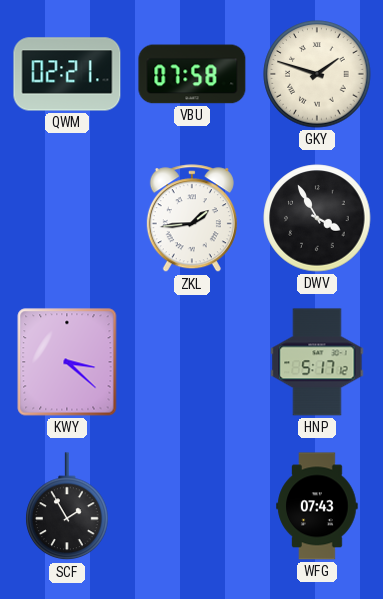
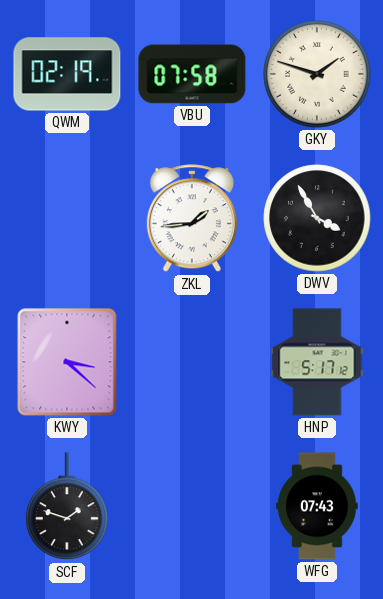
QWM: 02:21 -> 02:19 (67, 74)
SCF: 1:55 -> 1:48 (67, 507)
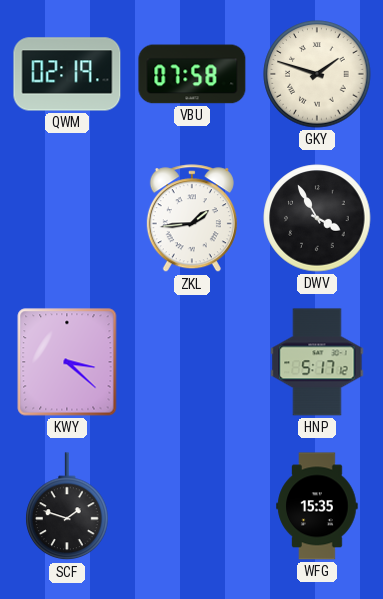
WFG: 07:43 -> 15:35 (317, 506)
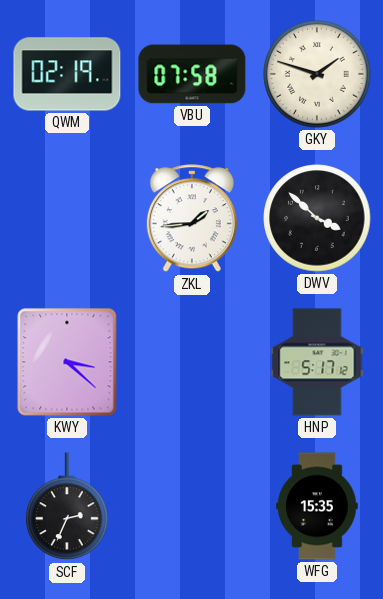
DWV: 3:55 -> 3:52 (317, 218)
SCF: 1:48 -> 2:34 (67, 507)
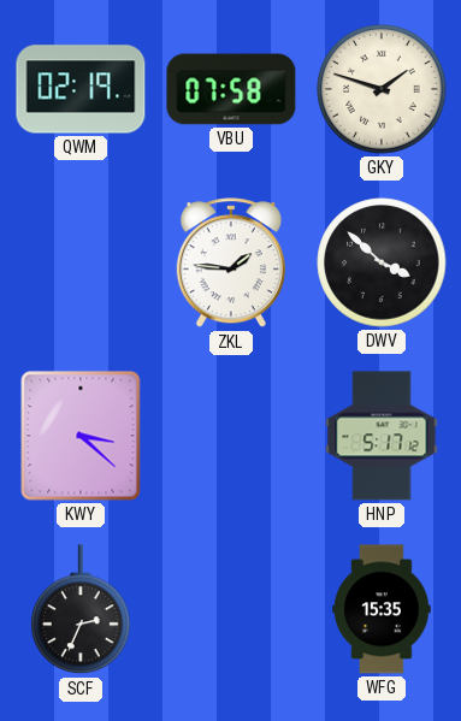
ZKL: 1:44 -> 1:46 (231, 264)
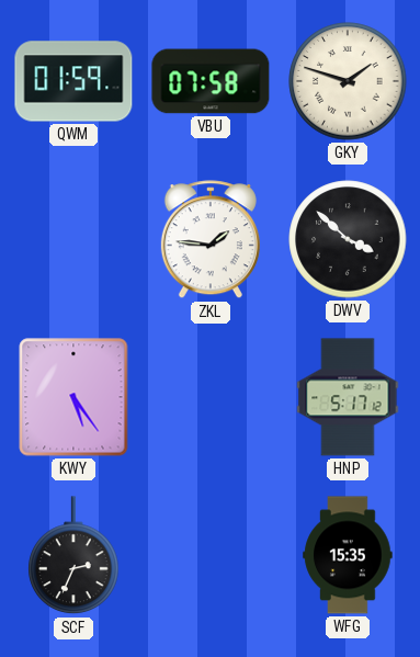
QWM: 02:19 -> 01:59 (73, 81)
KWY: 3:22 -> 5:24 (73, 397)
